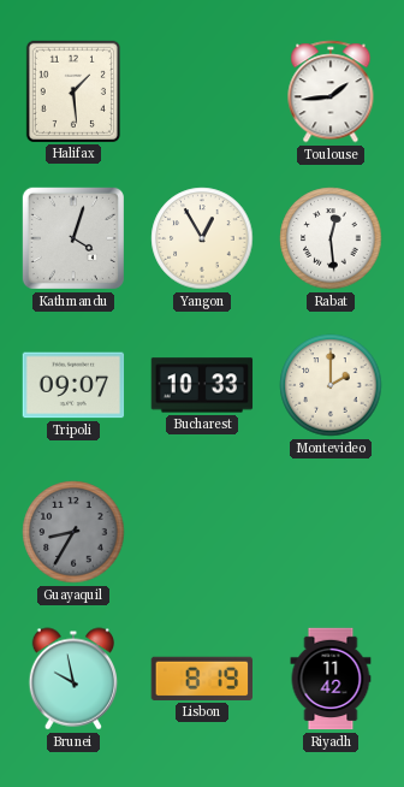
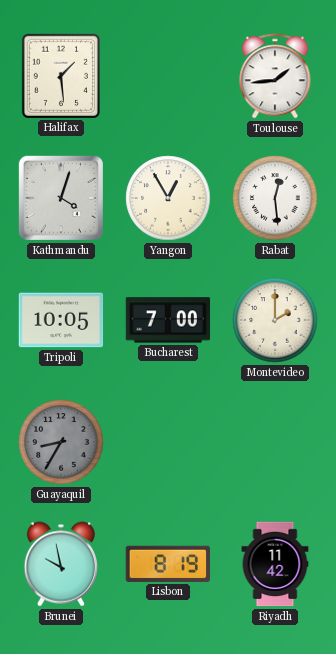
Tripoli: 09:07 -> 10:05 (61, 320)
Bucharest: 10:33 -> 7:00 (168, 320)
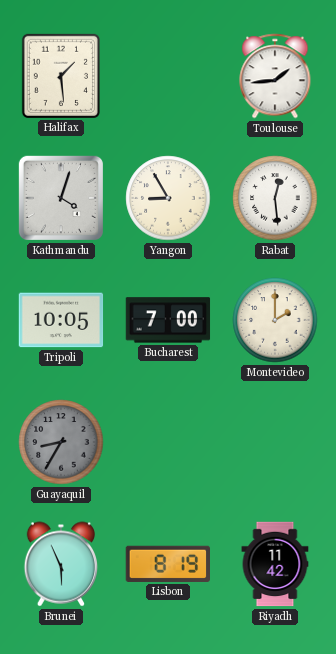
Yangon: 12:55 -> 8:55 (168, 198)
Brunei: 9:58 -> 5:56 (61, 564)
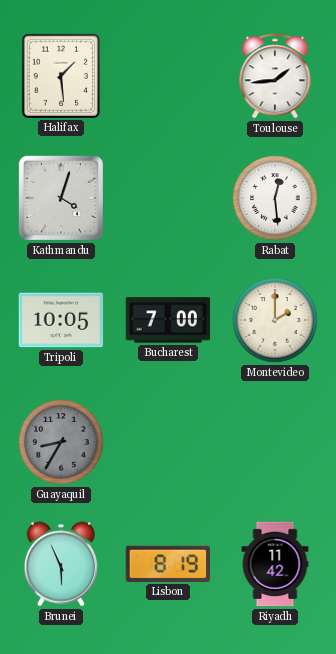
Yangon: 8:55 -> none (168, 198)
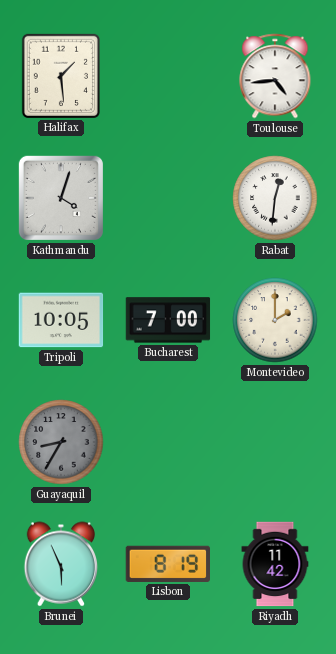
Toulouse: 1:44 -> 4:44 (275, 76)
Rabat: 12:29 -> 12:31 (275, 198)
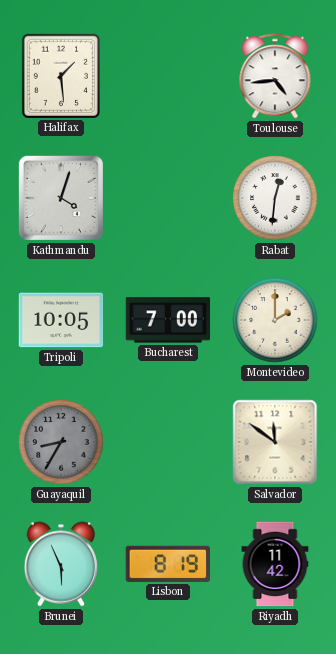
Salvador: none -> 11:51 (275, 442)
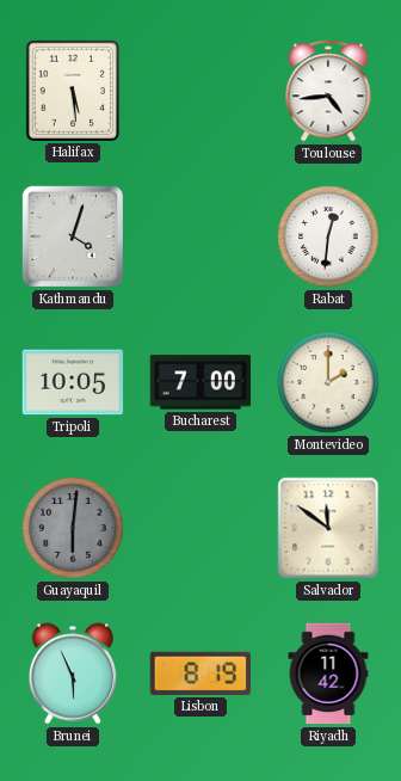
Halifax: 1:29 -> 5:29 (72, 90)
Guayaquil: 8:35 -> 6:01 (73, 528)
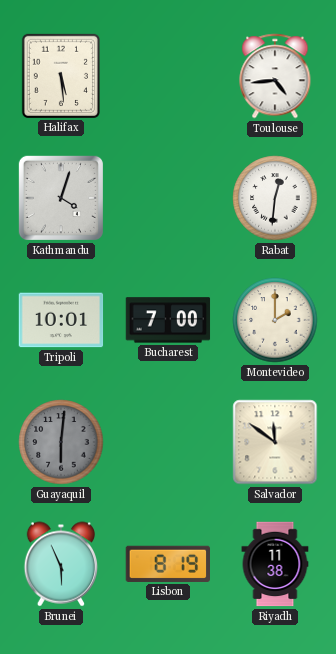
Tripoli: 10:05 -> 10:01 (61, 320)
Riyadh: 11:42 -> 11:38 (275, 564)
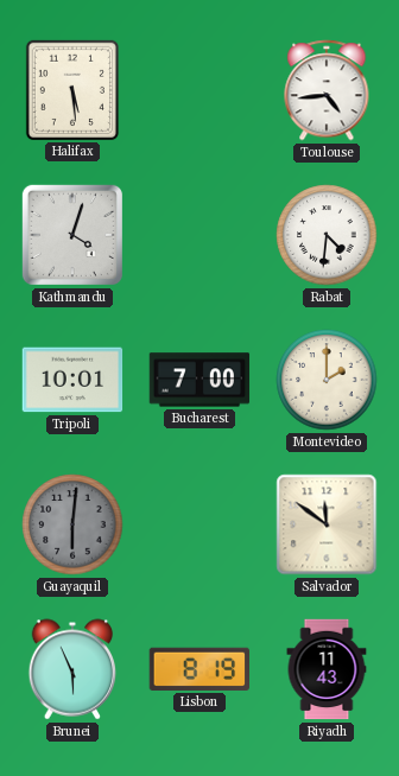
Rabat: 12:31 -> 4:31 (327, 235)
Riyadh: 11:38 -> 11:43 (327, 669)
